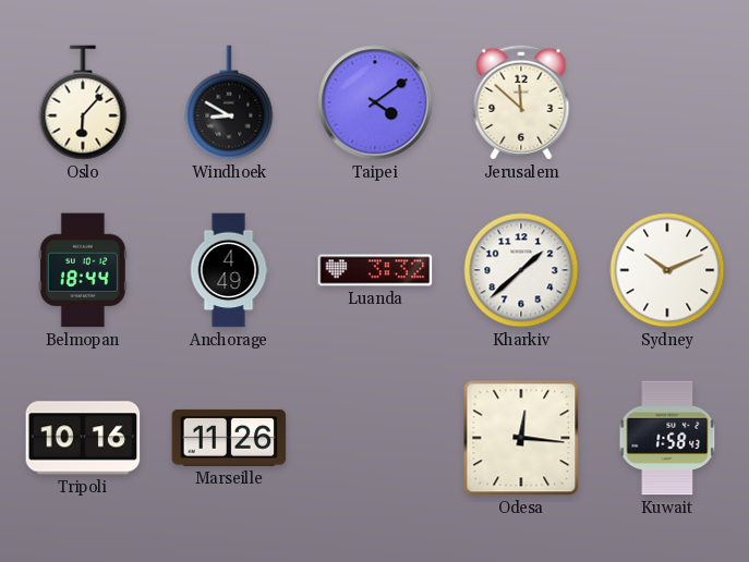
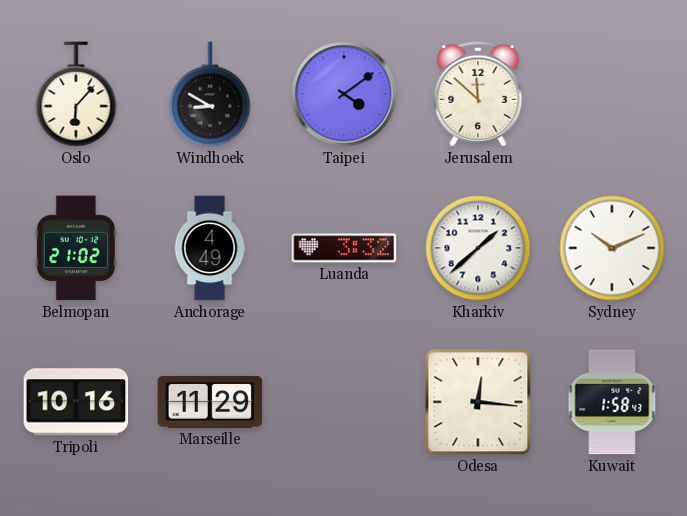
Belmopan: 18:44 -> 21:02 (76, 248)
Marseille: 11:26 -> 11:29 (210, 402)
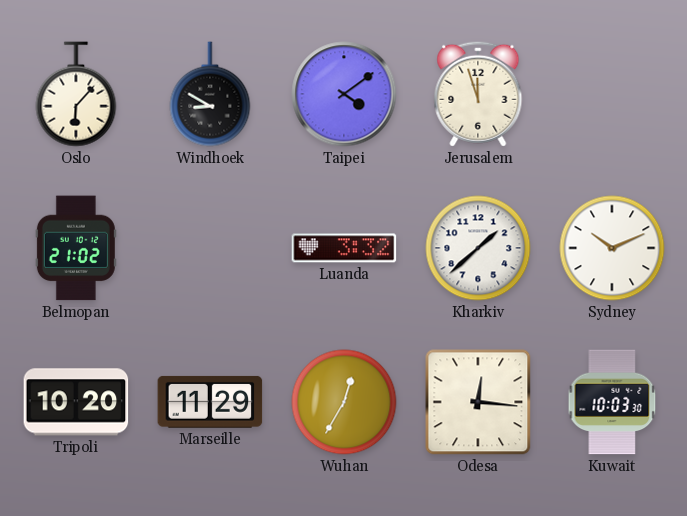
Jerusalem: 11:52 -> 11:57 (478, 94)
Anchorage: 4:49 -> none (210, 248)
Tripoli: 10:16 -> 10:20 (76, 402)
Wuhan: none -> 12:35 (344, 402)
Kuwait: 1:58 -> 10:03 (612, 402)
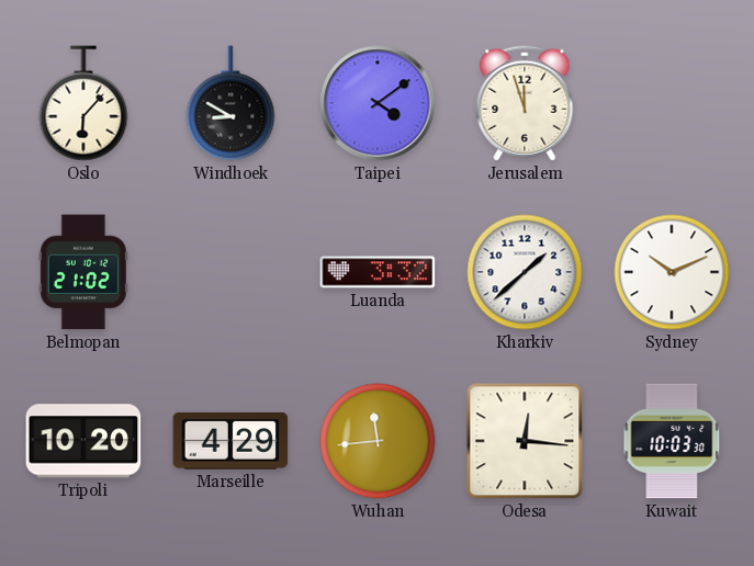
Marseille: 11:29 -> 4:29 (230, 441)
Wuhan: 12:35 -> 11:44 (378, 441)
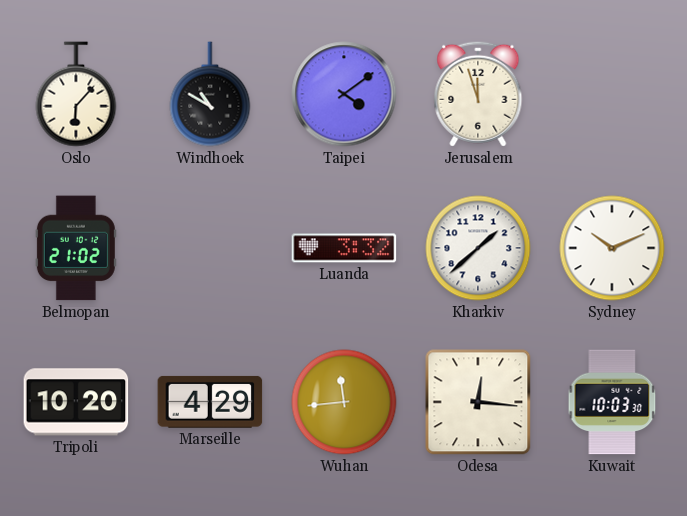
Windhoek: 8:50 -> 10:50 (210, 94)
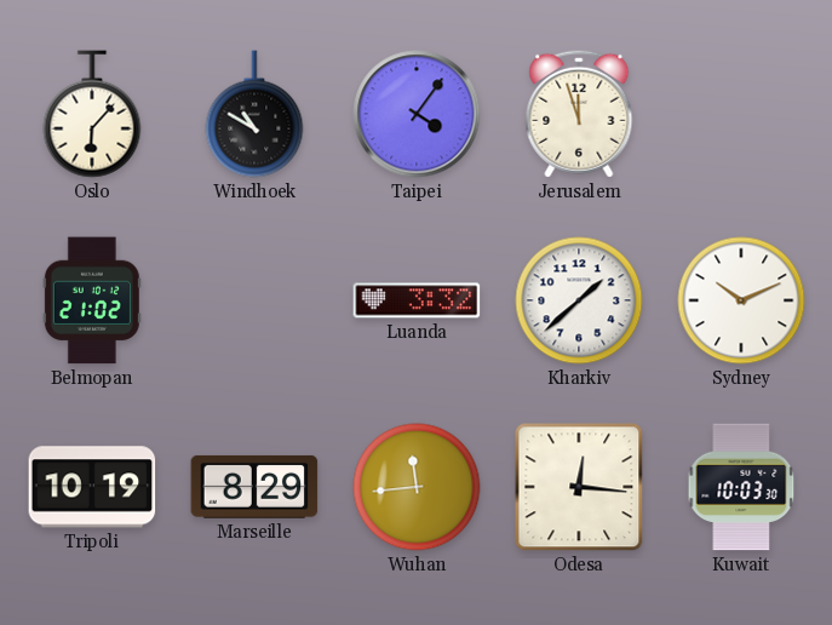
Taipei: 4:09 -> 4:06 (417, 114)
Tripoli: 10:20 -> 10:19 (92, 487)
Marseille: 4:29 -> 8:29 (254, 487)
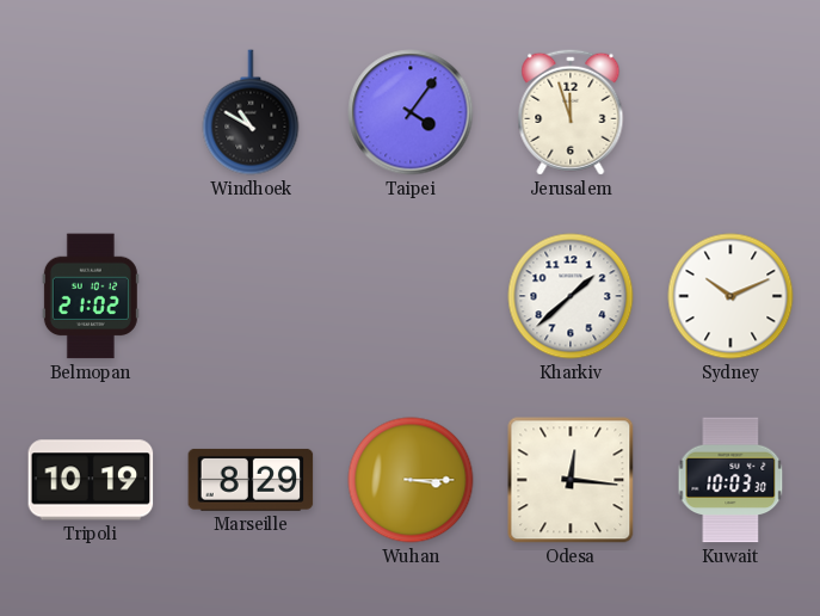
Oslo: 6:07 -> none (92, 114)
Luanda: 3:32 -> none (417, 300)
Wuhan: 11:44 -> 3:15 (411, 480)
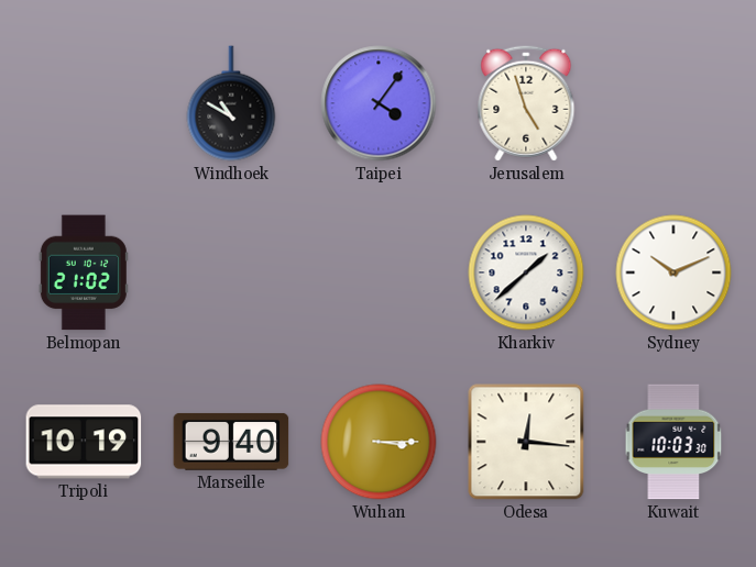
Jerusalem: 11:57 -> 4:57 (526, 103)
Marseille: 8:29 -> 9:40 (231, 442)
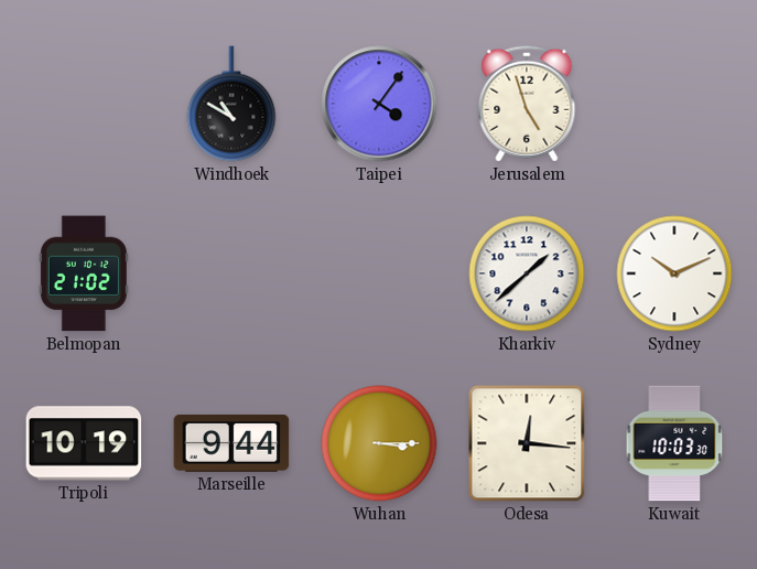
Marseille: 9:40 -> 9:44 (231, 443)
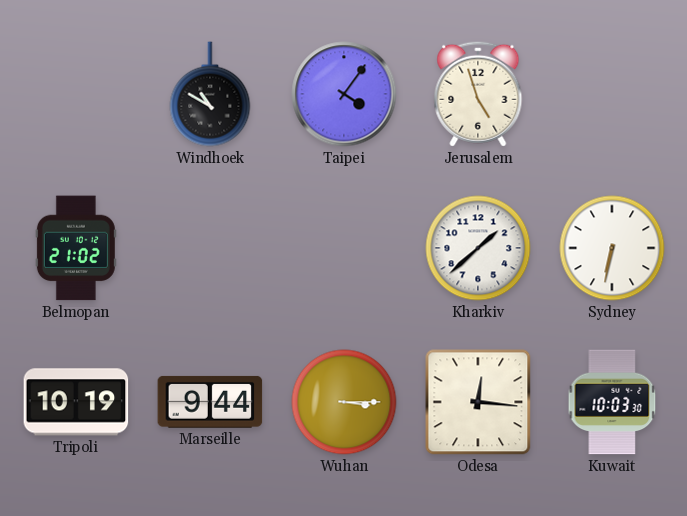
Sydney: 10:11 -> 6:32 (612, 248)
